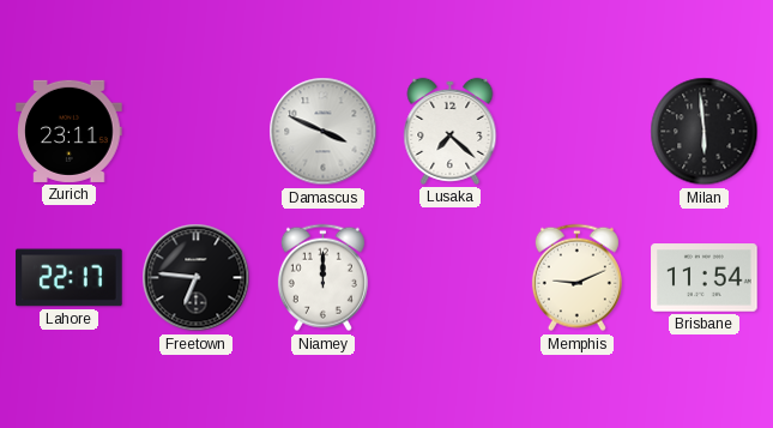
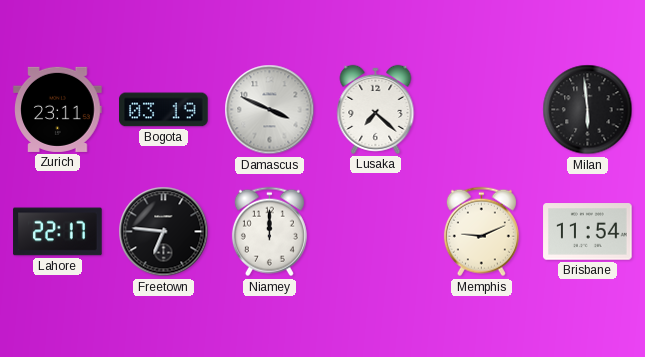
Bogota: none -> 03:19 (164, 110)
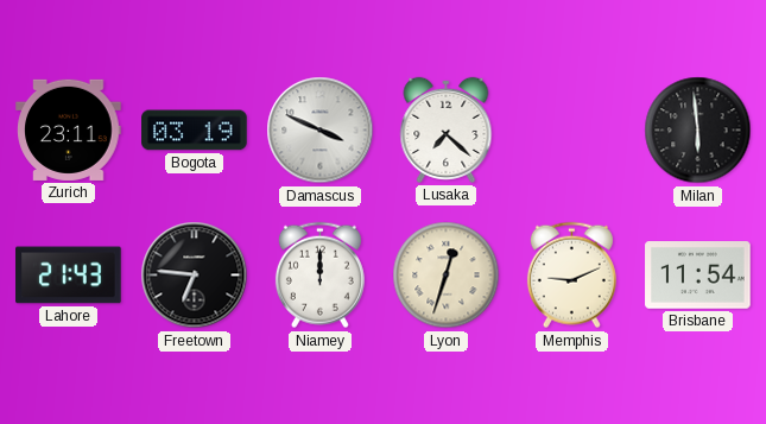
Lahore: 22:17 -> 21:43 (69, 276)
Lyon: none -> 12:33 (447, 276)
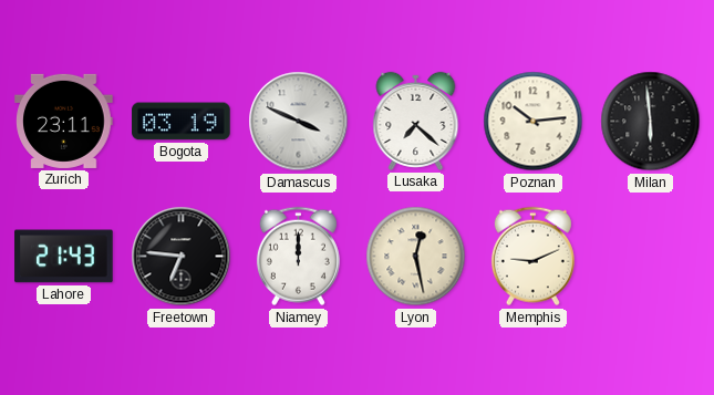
Poznan: none -> 10:14 (534, 122)
Lyon: 12:33 -> 12:28 (416, 257)
Brisbane: 11:54 -> none (698, 276)
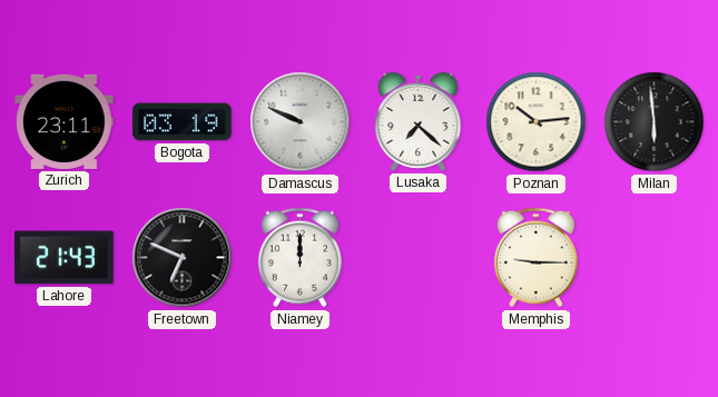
Damascus: 3:49 -> 9:49 (301, 122)
Freetown: 6:46 -> 6:49 (183, 258)
Lyon: 12:28 -> none (416, 257)
Memphis: 9:11 -> 9:15 (535, 258)
